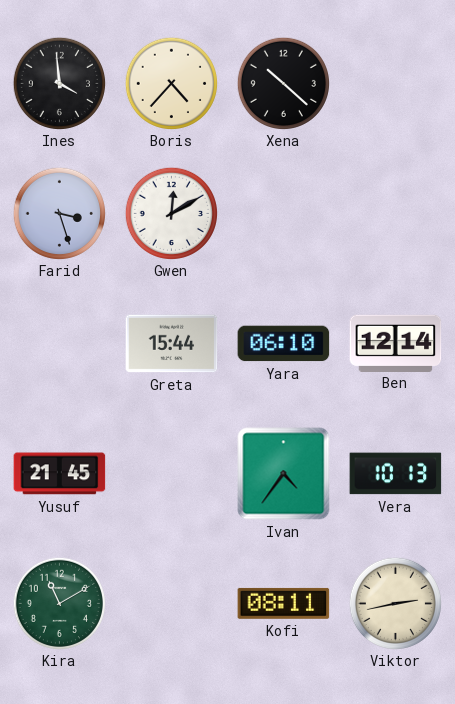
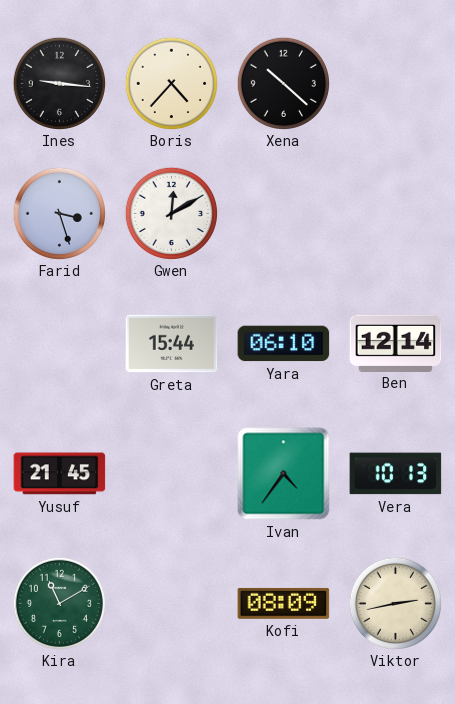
Ines: 3:59 -> 9:16 (59, 83)
Kofi: 08:11 -> 08:09 (284, 603)
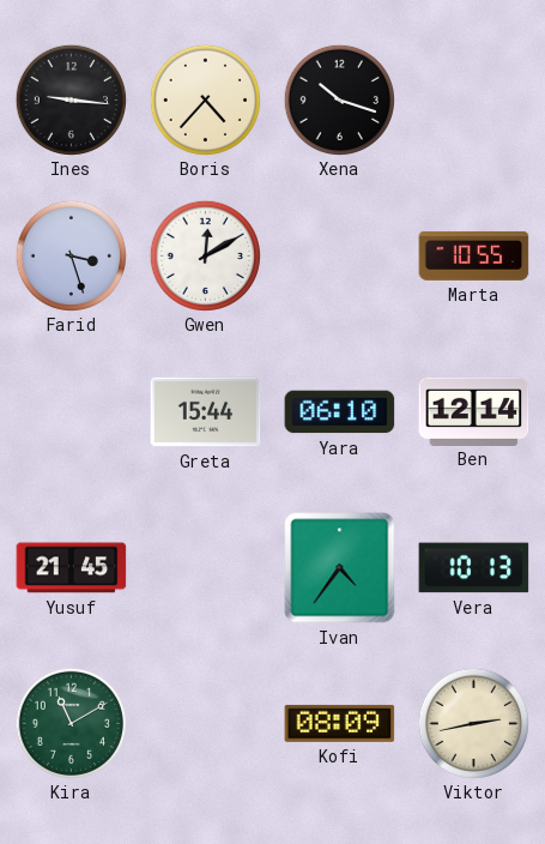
Xena: 10:22 -> 10:18 (339, 100)
Marta: none -> 10:55 (474, 255)
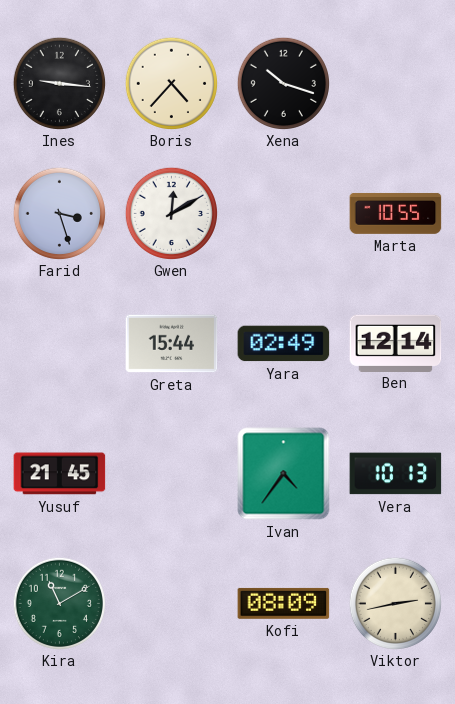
Yara: 06:10 -> 02:49 (284, 344)
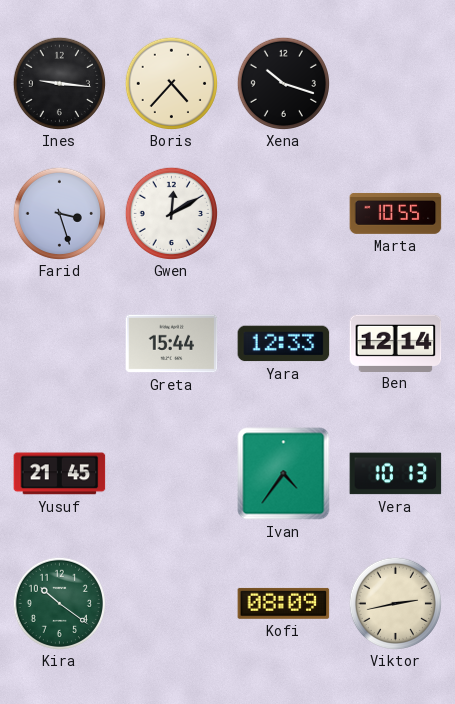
Yara: 02:49 -> 12:33 (284, 344)
Kira: 11:10 -> 10:21 (59, 603)
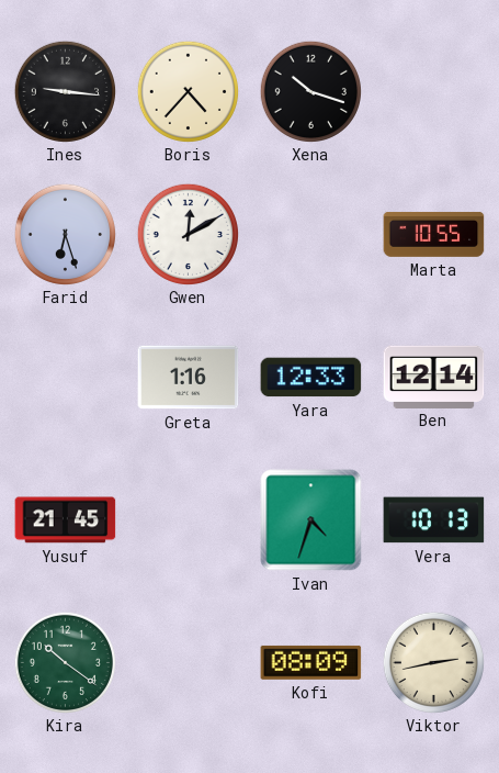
Farid: 3:27 -> 6:27 (65, 234)
Greta: 15:44 -> 1:16 (189, 378)
Ivan: 4:36 -> 4:33 (311, 520)
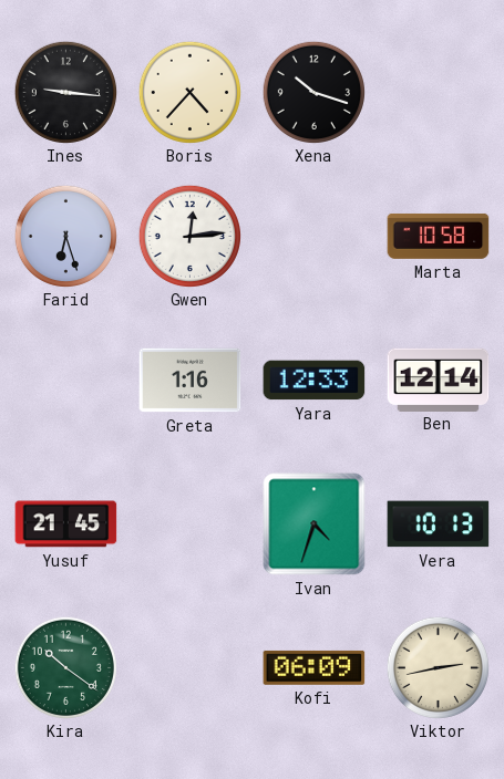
Gwen: 12:10 -> 12:14 (189, 236)
Marta: 10:55 -> 10:58 (439, 236)
Kofi: 08:09 -> 06:09 (315, 667)
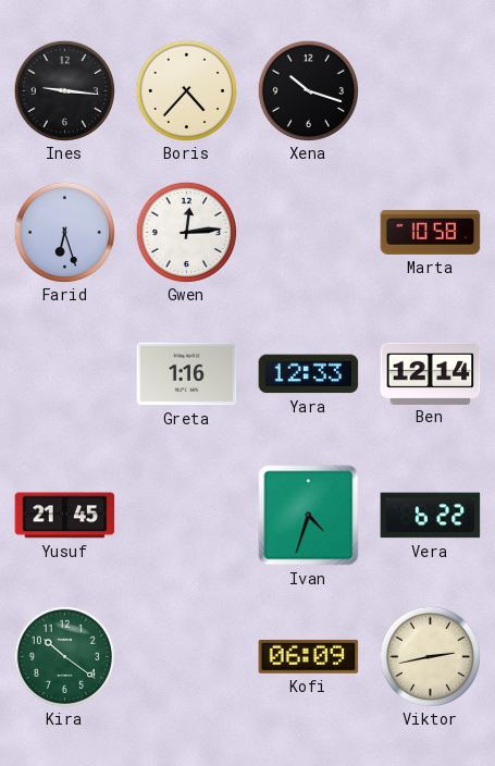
Vera: 10:13 -> 6:22 (431, 516)
